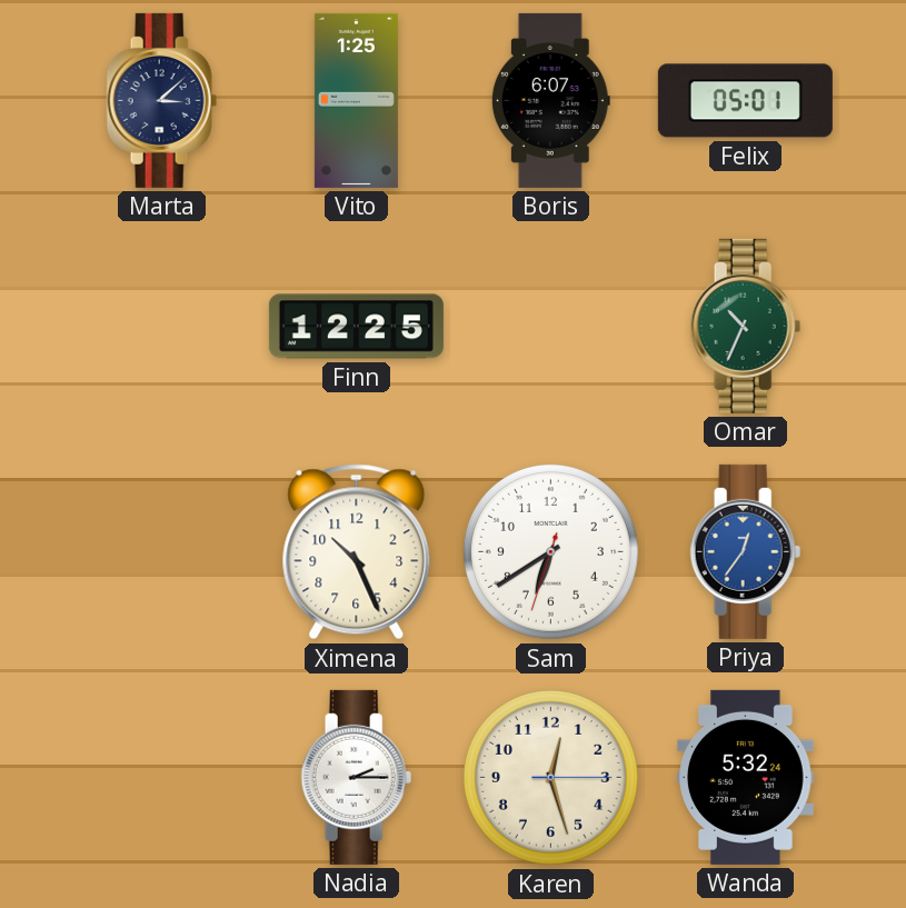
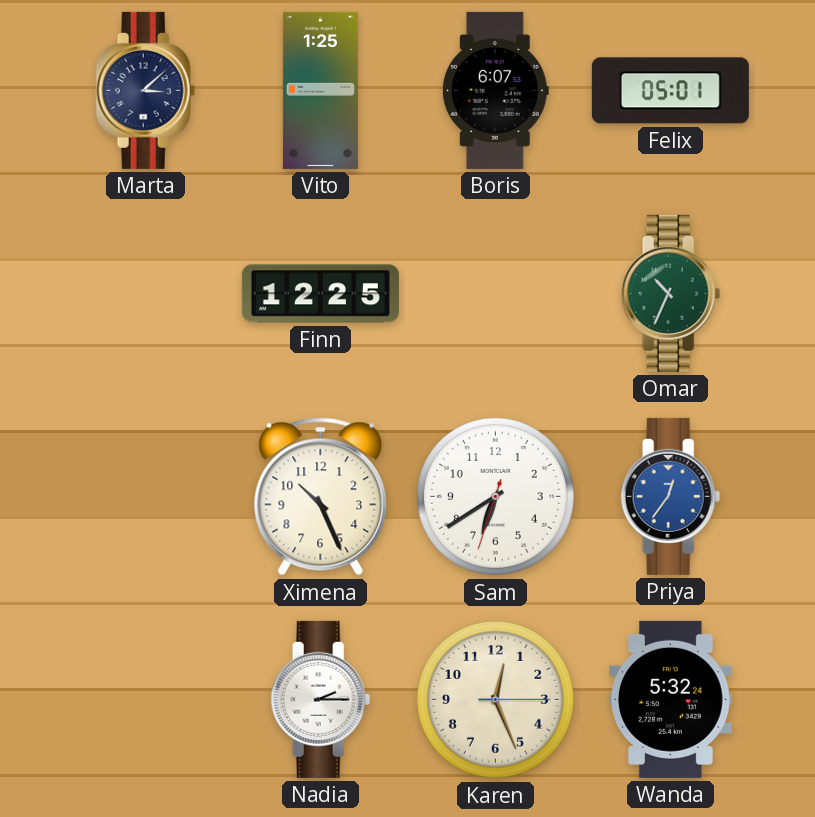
Karen: 12:27 -> 12:26 (495, 699)
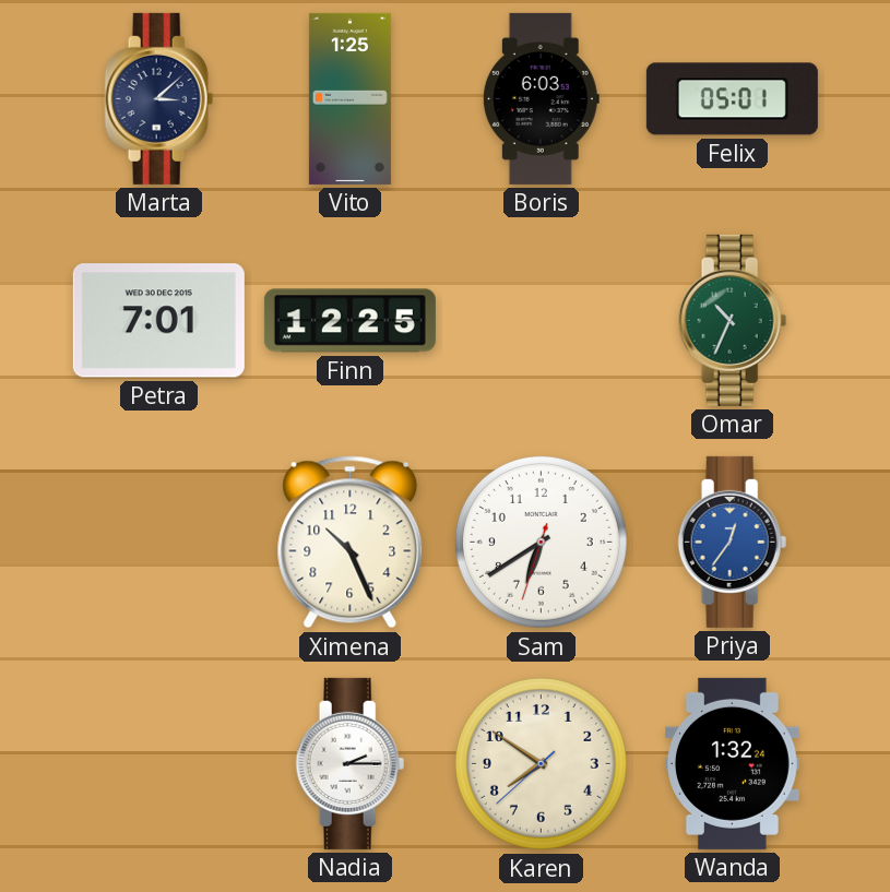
Boris: 6:07 -> 6:03 (541, 98)
Petra: none -> 7:01 (158, 321)
Karen: 12:26 -> 7:50 (541, 763)
Wanda: 5:32 -> 1:32 (733, 763)
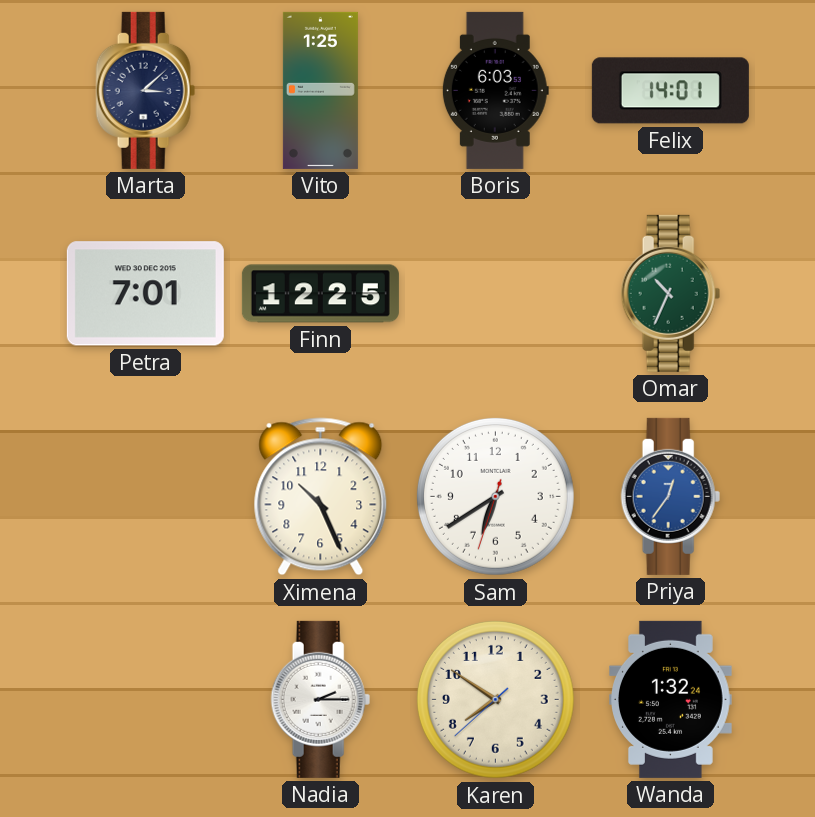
Felix: 05:01 -> 14:01 (670, 91)
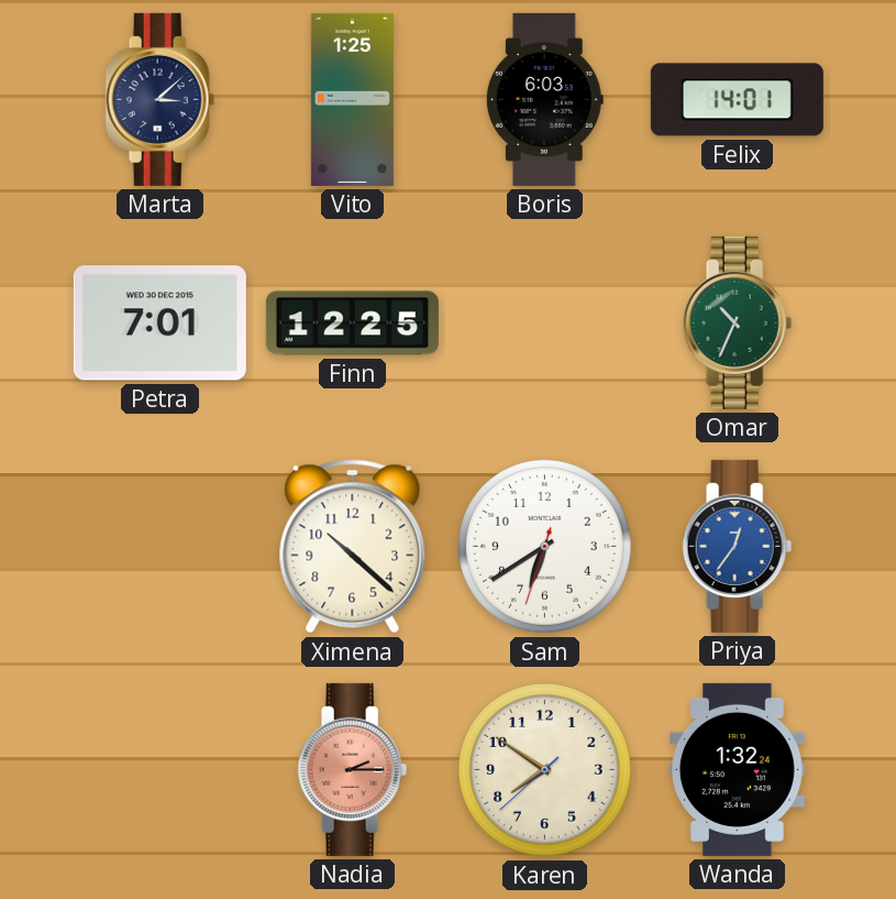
Ximena: 10:26 -> 10:22 (353, 547)
Nadia dial: white -> salmon (353, 769)
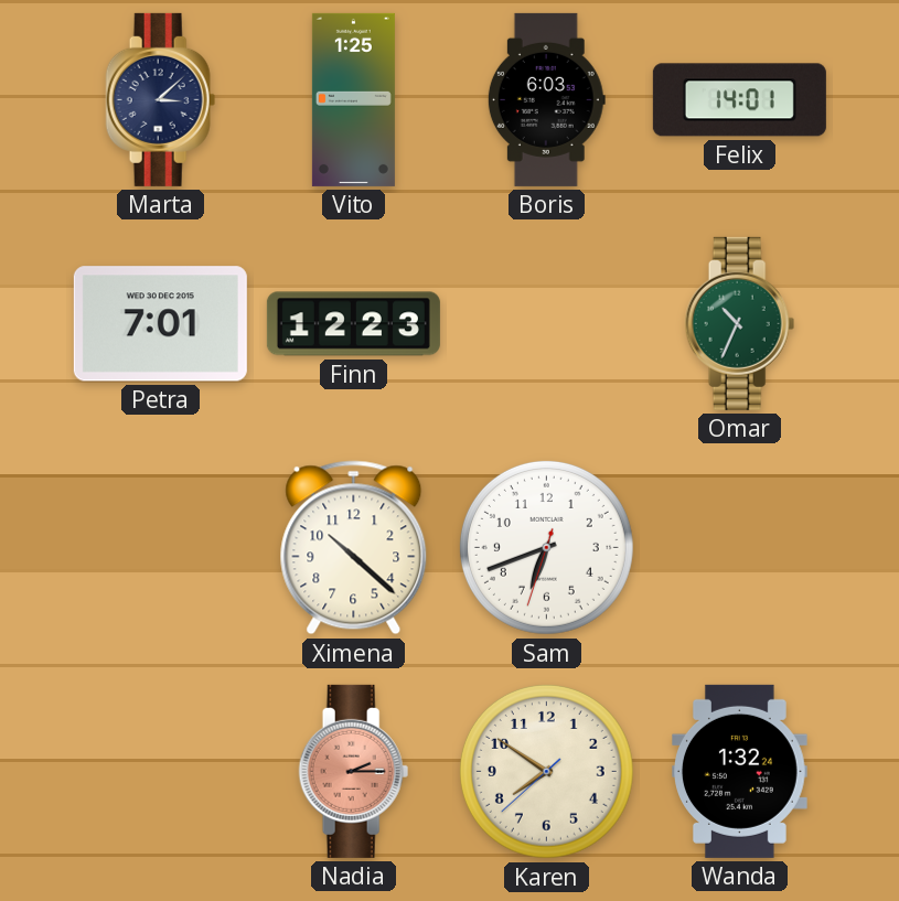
Finn: 12:25 -> 12:23 (353, 324)
Sam: 6:39 -> 6:41 (546, 547)
Priya: 12:36 -> none (738, 546)
